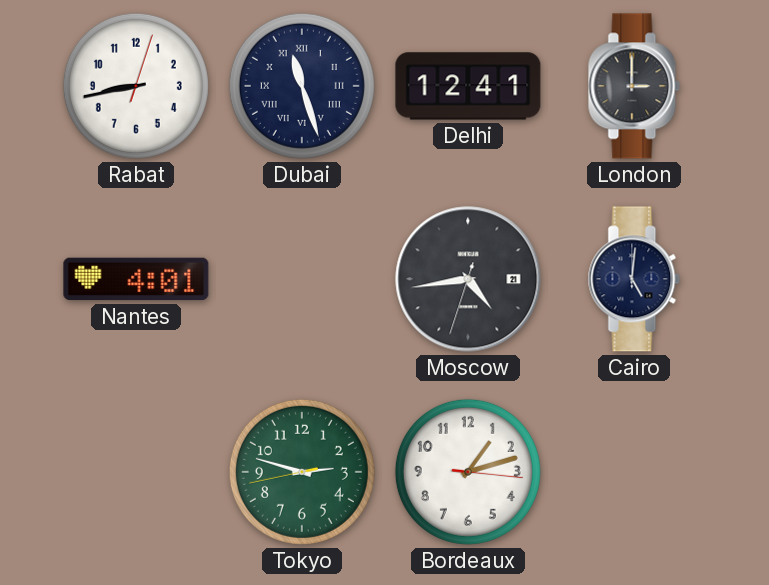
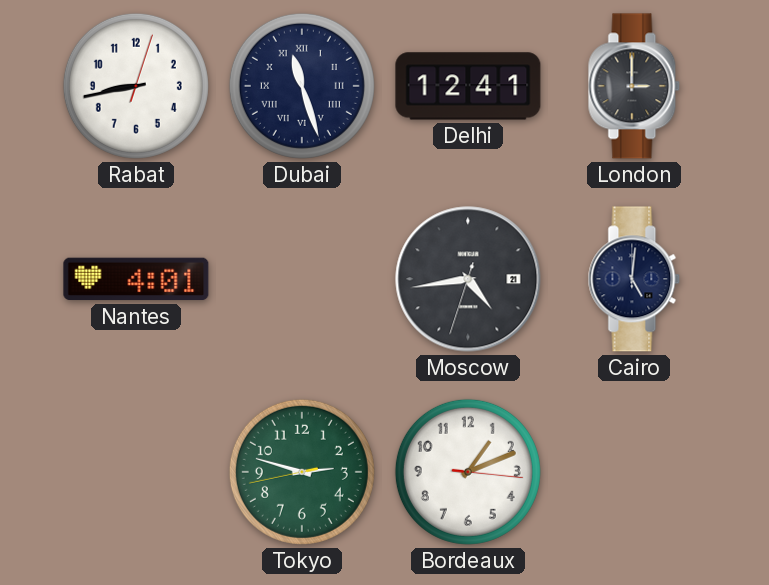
Bordeaux: 1:12 -> 1:11 (468, 472)
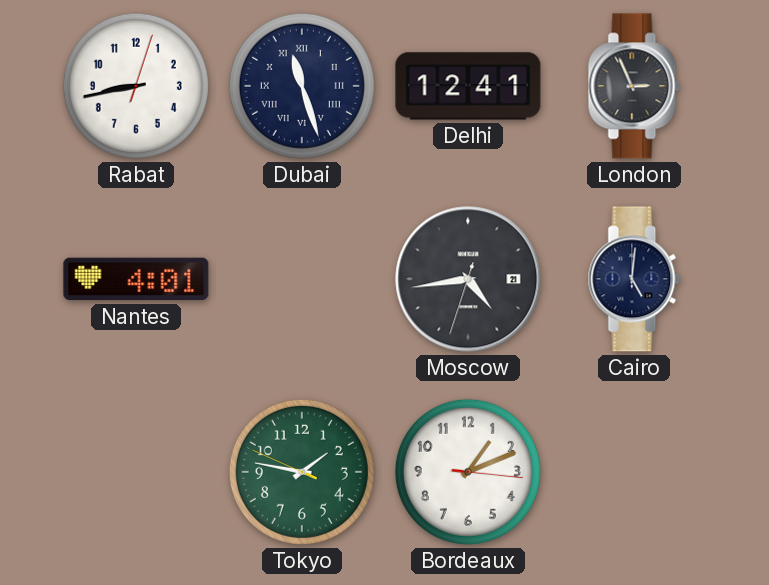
London: 3:00 -> 2:56 (634, 86)
Tokyo: 2:47 -> 1:46 (302, 472)
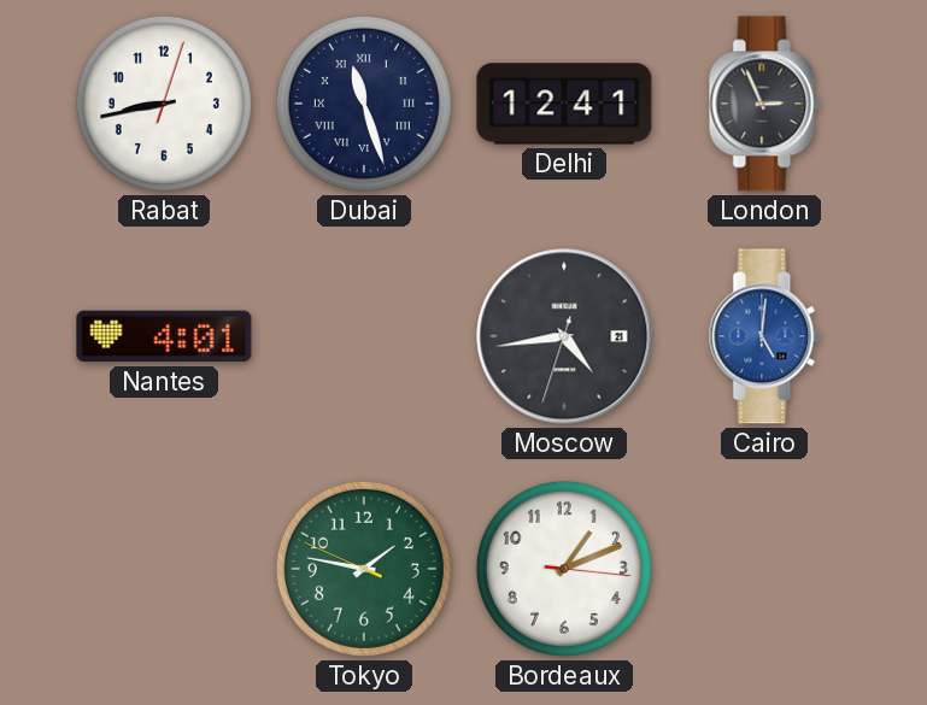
Cairo dial: navy -> blue (764, 336)
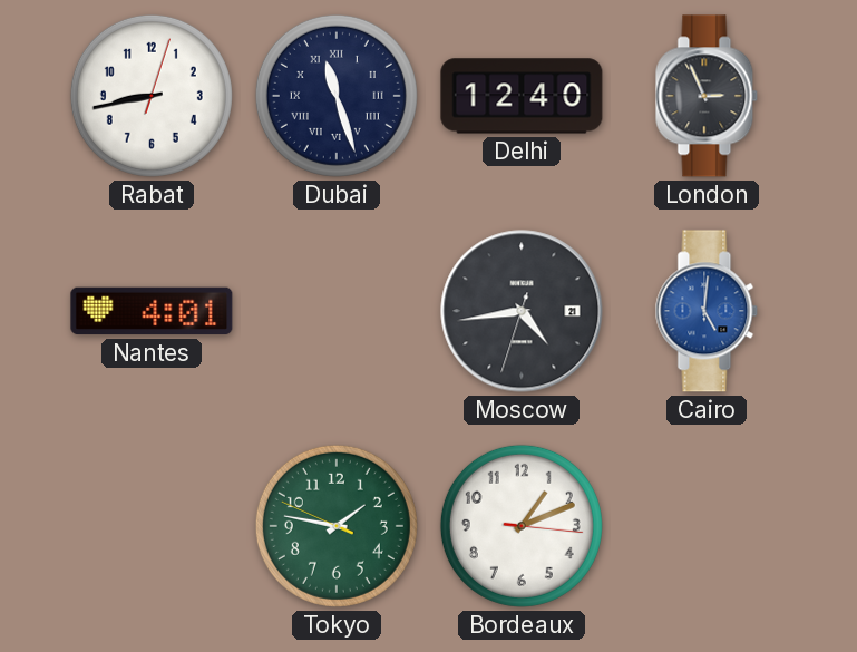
Delhi: 12:41 -> 12:40 (522, 96)
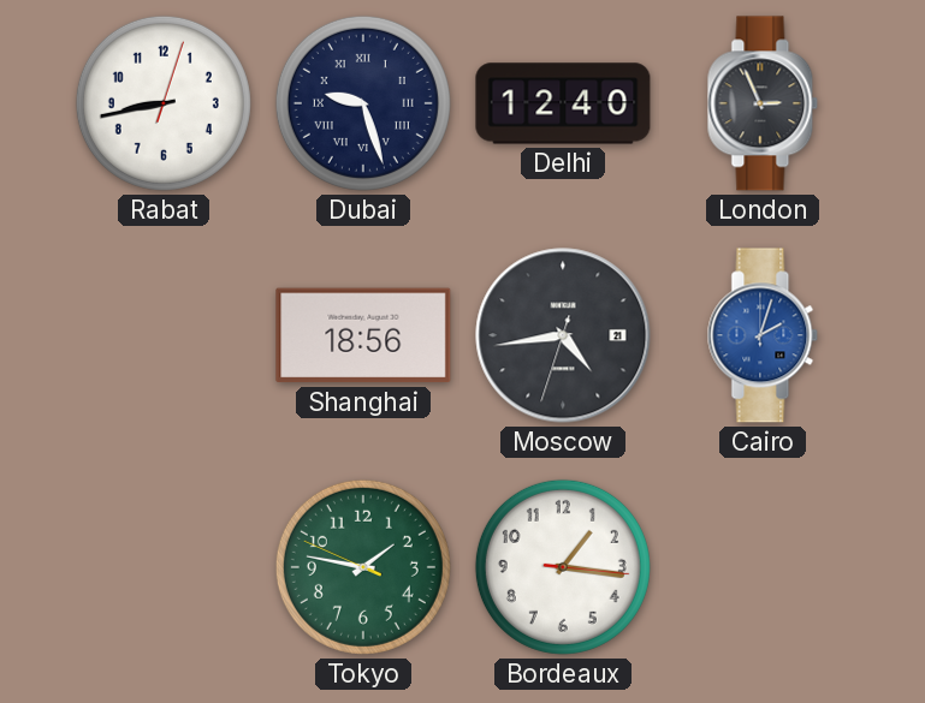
Dubai: 11:27 -> 9:27 (363, 103)
Nantes: 4:01 -> none (152, 311)
Shanghai: none -> 18:56 (363, 335)
Cairo: 5:01 -> 2:03 (763, 335)
Bordeaux: 1:11 -> 1:16 (563, 567)
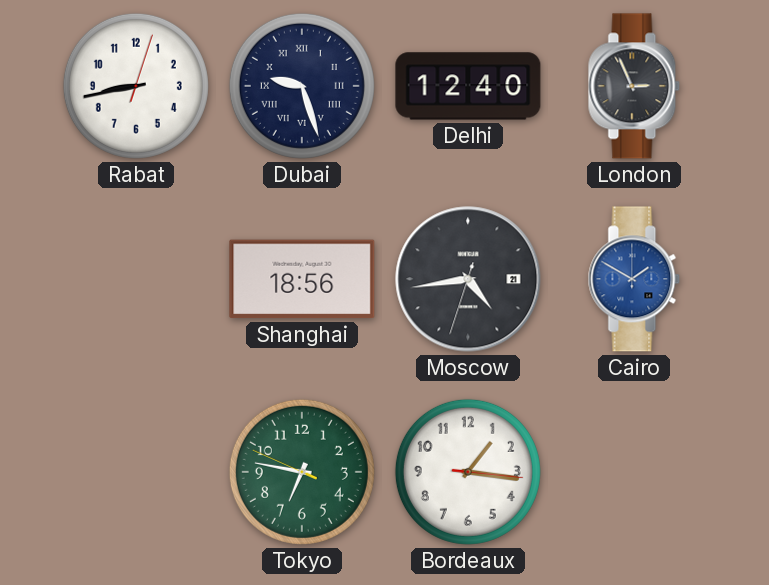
Cairo: 2:03 -> 1:50 (634, 279)
Tokyo: 1:46 -> 6:46 (302, 472)
